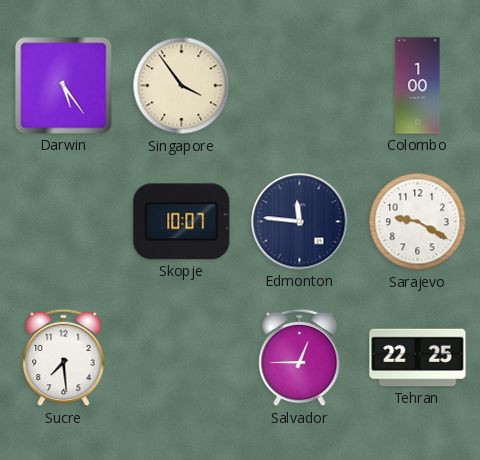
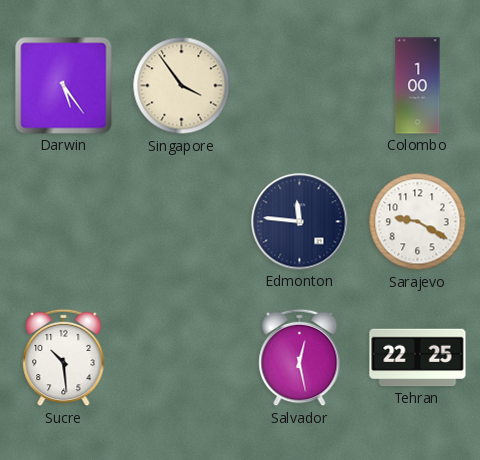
Skopje: 10:07 -> none (182, 222)
Sucre: 7:29 -> 10:29 (64, 358)
Salvador: 12:45 -> 12:28 (300, 358)
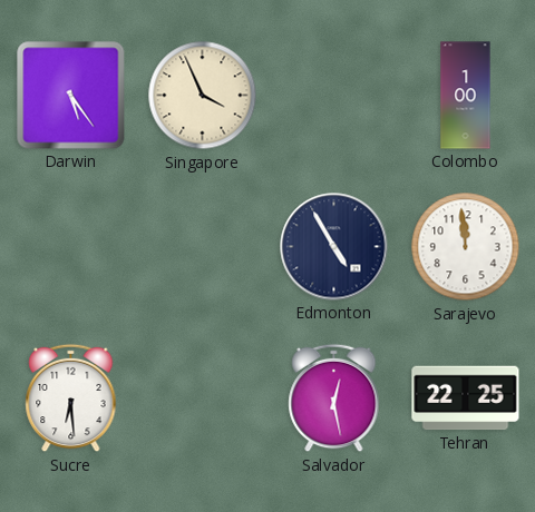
Singapore: 3:54 -> 3:56 (203, 96)
Edmonton: 11:46 -> 4:55 (334, 247)
Sarajevo: 9:20 -> 11:59 (466, 247)
Sucre: 10:29 -> 6:29 (71, 398)
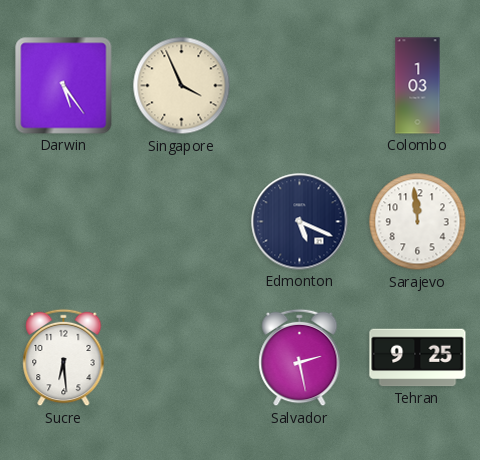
Colombo: 1:00 -> 1:03 (418, 86)
Edmonton: 4:55 -> 5:19 (300, 222)
Salvador: 12:28 -> 2:28 (300, 358)
Tehran: 22:25 -> 9:25 (418, 358)
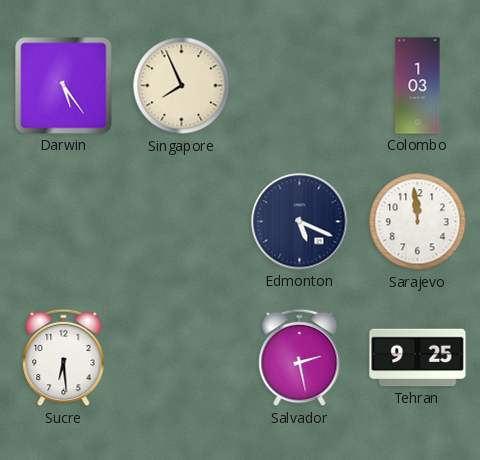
Singapore: 3:56 -> 7:56 (182, 86)
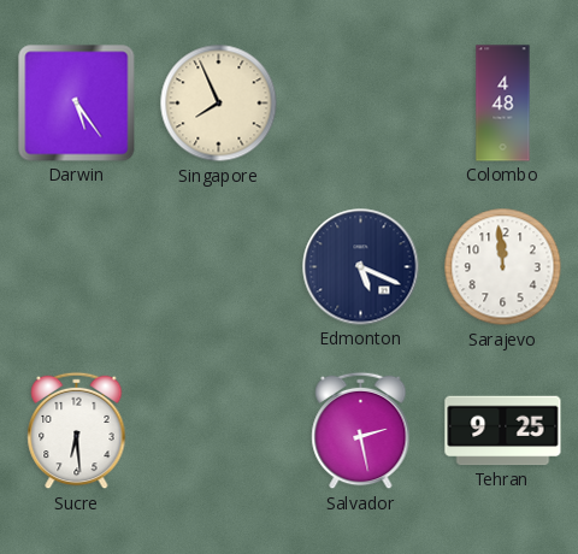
Colombo: 1:03 -> 4:48 (503, 104)
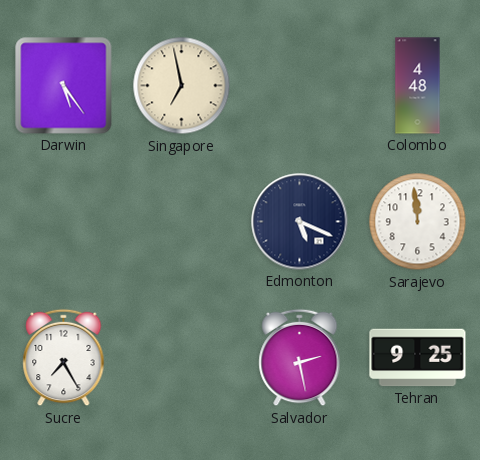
Singapore: 7:56 -> 6:58 (182, 86)
Sucre: 6:29 -> 7:25 (64, 358)
